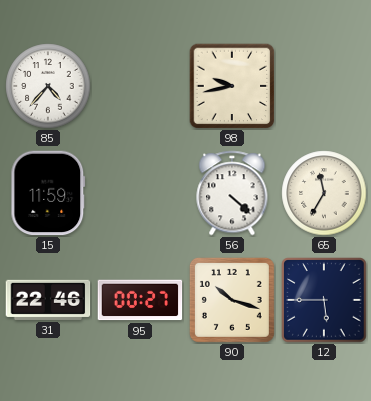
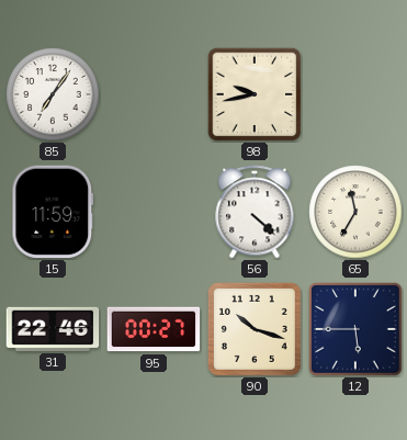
85: 4:37 -> 7:06 (53, 94)
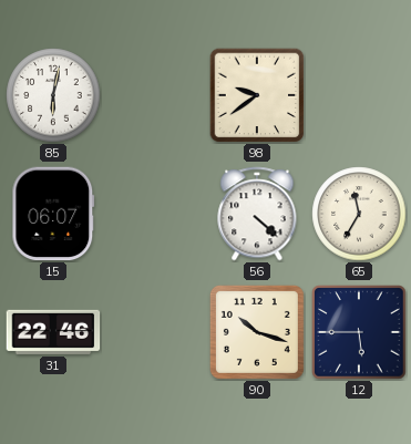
85: 7:06 -> 6:02 (53, 95)
98: 9:43 -> 9:39 (257, 95)
15: 11:59 -> 06:07 (53, 214)
95: 00:27 -> none (154, 329)
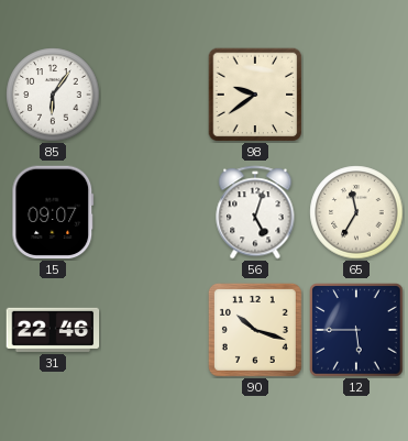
85: 6:02 -> 6:06 (53, 95)
15: 06:07 -> 09:07 (53, 212)
56: 4:22 -> 5:03 (255, 212)
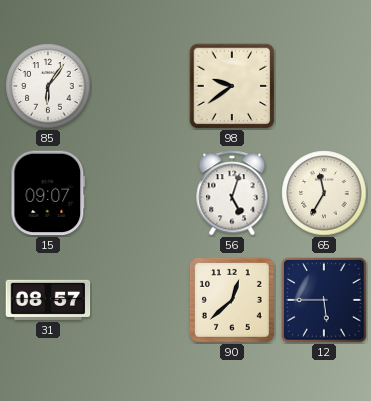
31: 22:46 -> 08:57 (48, 300)
90: 10:18 -> 12:38 (232, 300)
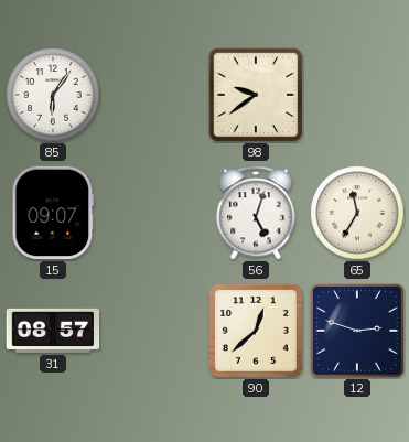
12: 5:45 -> 2:48 (357, 331)
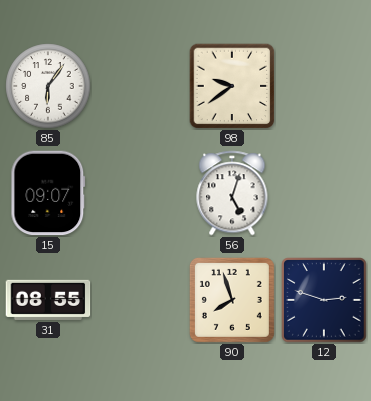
65: 11:35 -> none (357, 213)
31: 08:57 -> 08:55 (48, 300)
90: 12:38 -> 7:57 (232, 300)
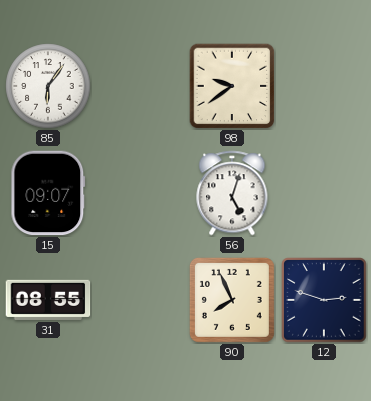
90: 7:57 -> 7:56 (232, 300)
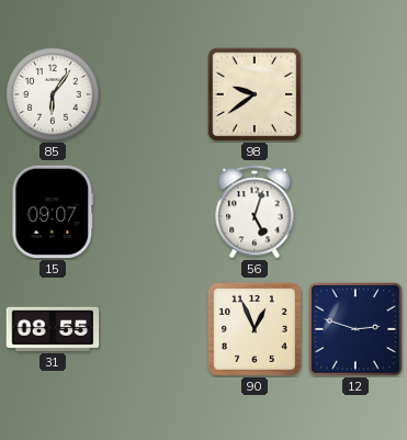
90: 7:56 -> 12:56 (255, 329)
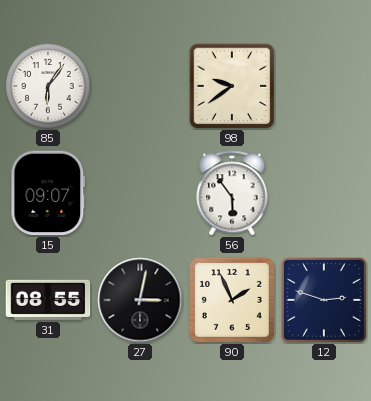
56: 5:03 -> 5:54 (232, 193)
27: none -> 3:02 (140, 300)
90: 12:56 -> 1:56 (232, 300)
